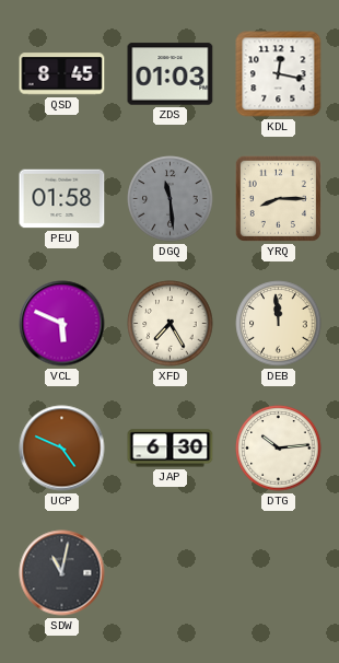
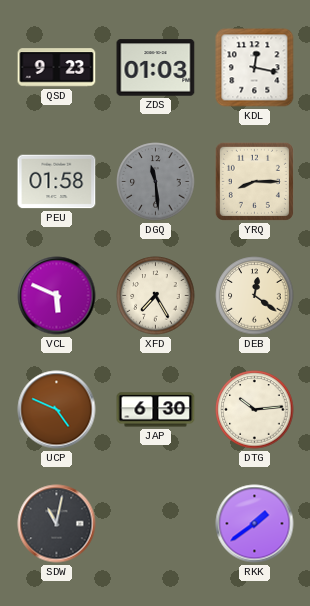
QSD: 8:45 -> 9:23 (57, 68)
DEB: 11:59 -> 12:21 (255, 296)
RKK: none -> 1:39 (255, 524)
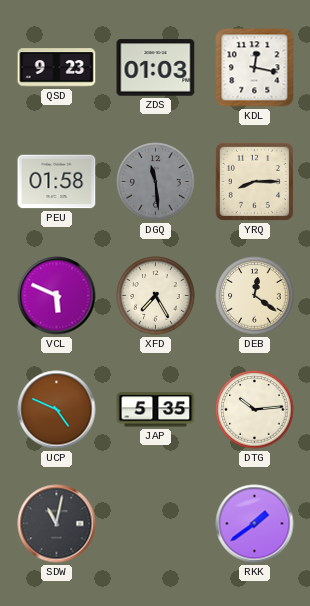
JAP: 6:30 -> 5:35 (156, 410)
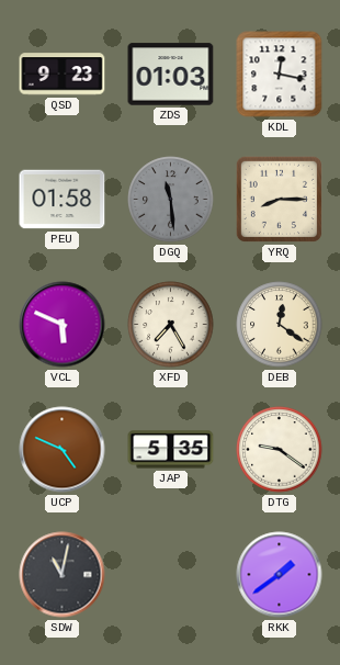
DTG: 10:14 -> 9:21 (280, 450)
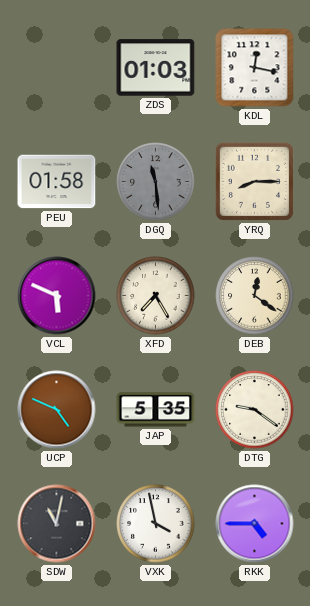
QSD: 9:23 -> none (63, 75)
VXK: none -> 3:58 (156, 524)
RKK: 1:39 -> 4:45 (255, 524)
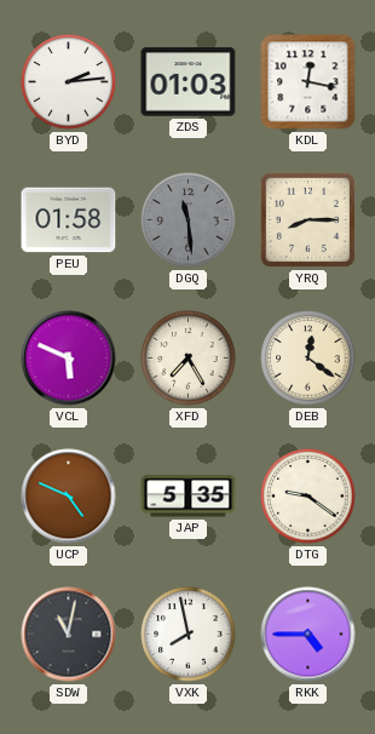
BYD: none -> 2:14 (69, 82)
VXK: 3:58 -> 7:58 (189, 635)
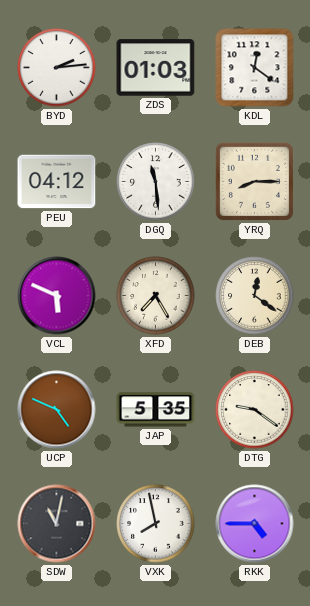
KDL: 12:17 -> 12:21 (255, 68)
PEU: 01:58 -> 04:12 (57, 182)
DGQ dial: grey -> white (156, 182)
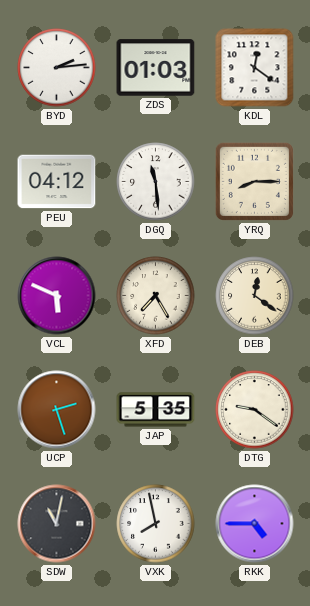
UCP: 4:49 -> 2:27 (57, 410)
